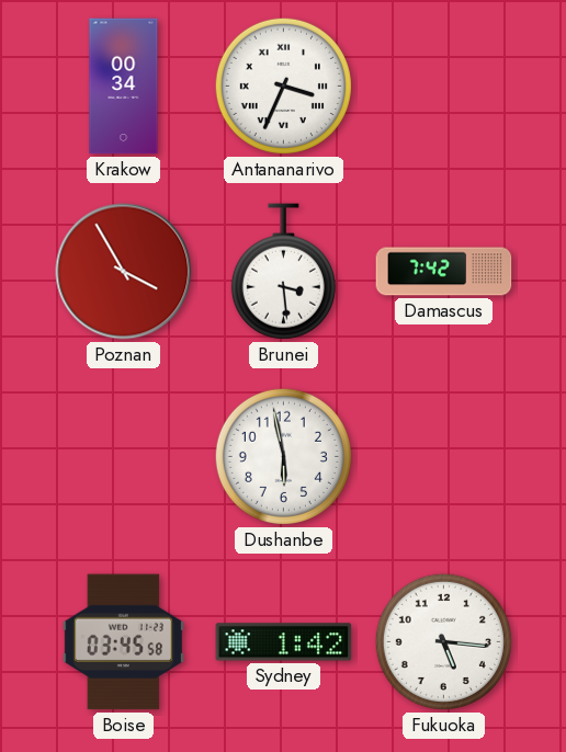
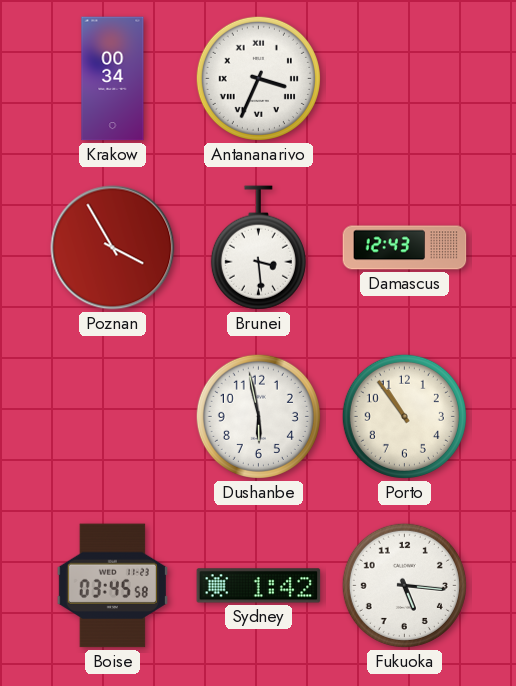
Damascus: 7:42 -> 12:43 (405, 248)
Porto: none -> 10:54 (404, 416)
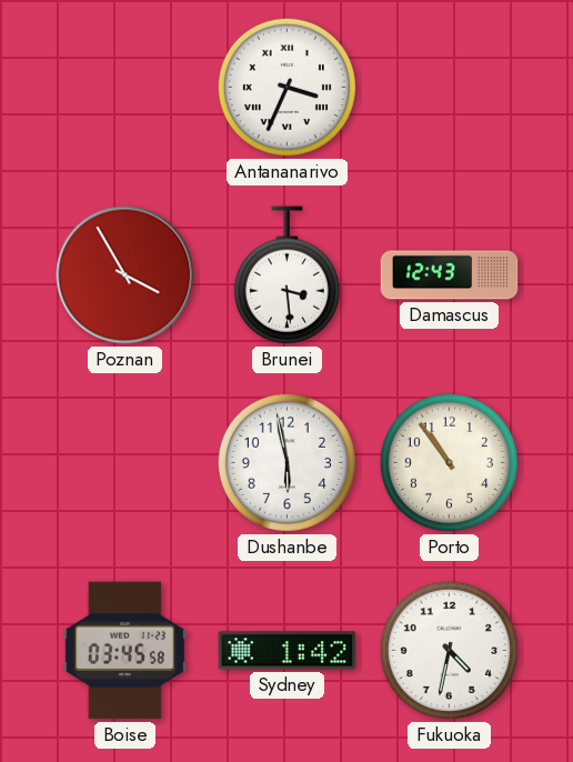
Krakow: 00:34 -> none (113, 79)
Fukuoka: 5:16 -> 4:32 (449, 650)
